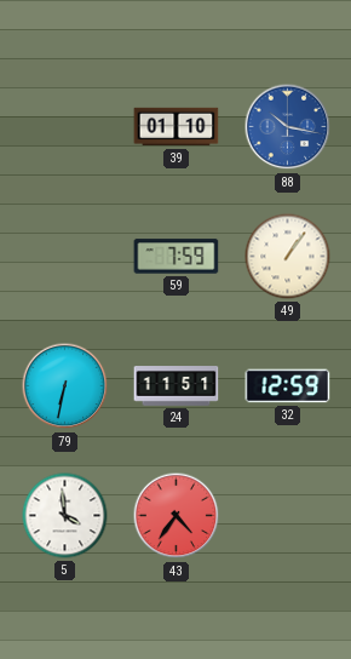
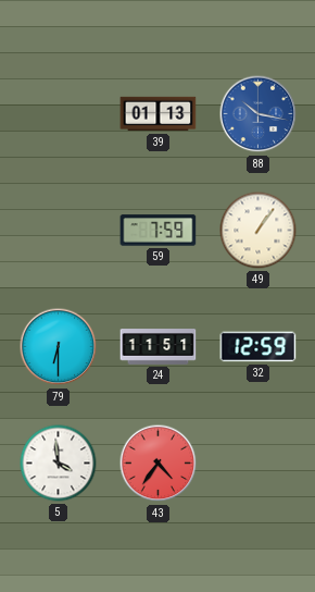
39: 01:10 -> 01:13 (159, 114)
79: 6:32 -> 6:30 (59, 347)
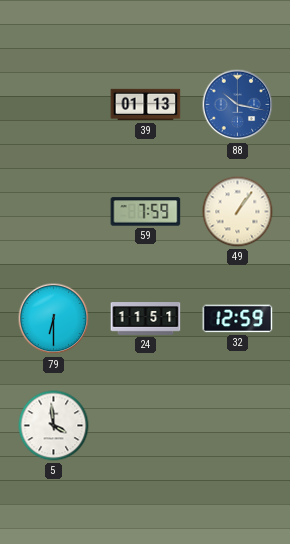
43: 4:36 -> none (159, 464)
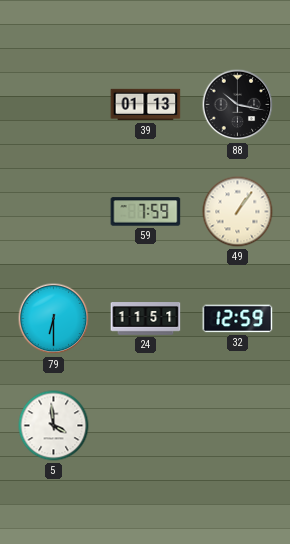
88 dial: blue -> black (238, 105)
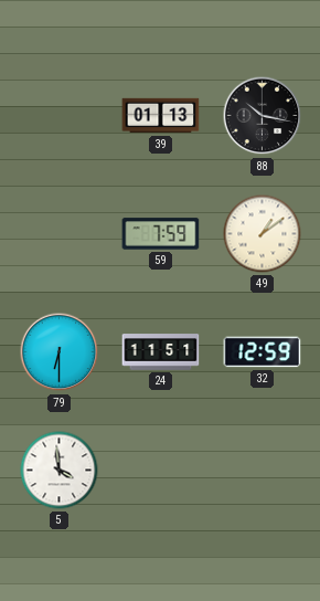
49: 1:06 -> 1:09 (263, 234)
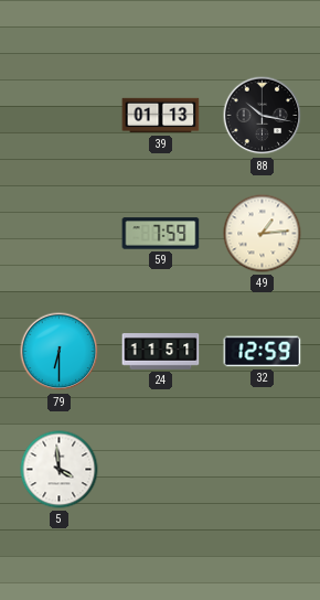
49: 1:09 -> 1:14 (263, 234)
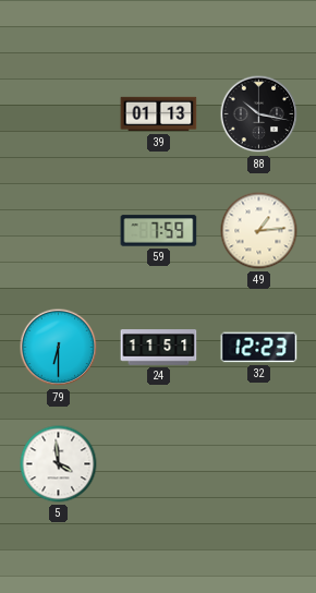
32: 12:59 -> 12:23 (259, 348)
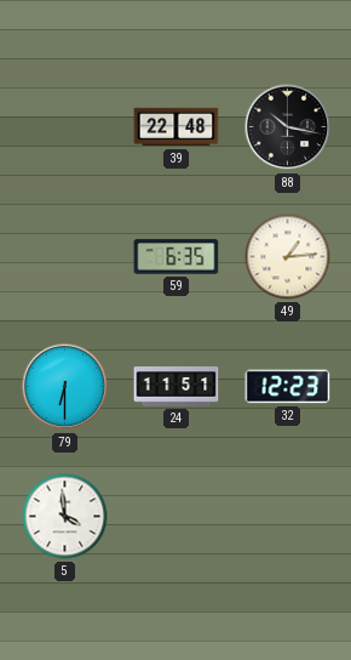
39: 01:13 -> 22:48 (177, 127)
59: 7:59 -> 6:35 (177, 257)
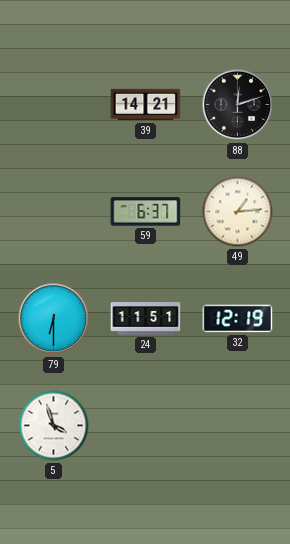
39: 22:48 -> 14:21 (146, 105)
88: 10:17 -> 12:12 (238, 105)
59: 6:35 -> 6:37 (146, 212)
32: 12:23 -> 12:19 (238, 319)
5: 3:59 -> 3:57 (54, 426)
